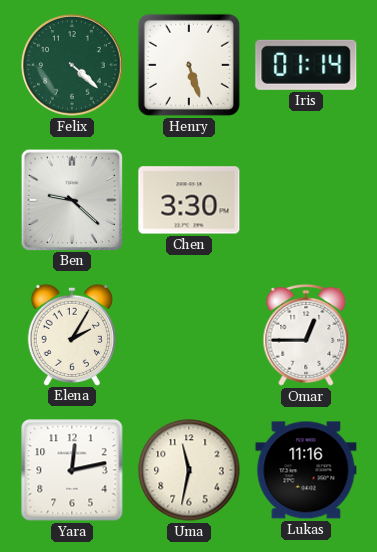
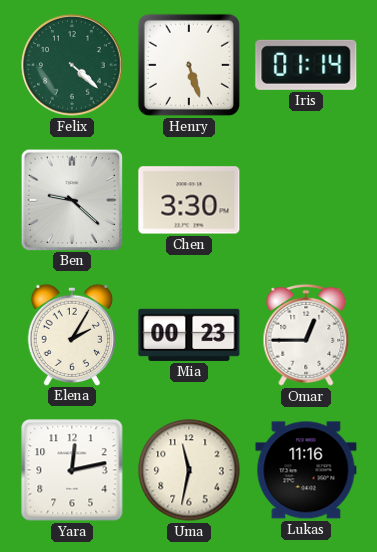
Mia: none -> 00:23 (189, 335)
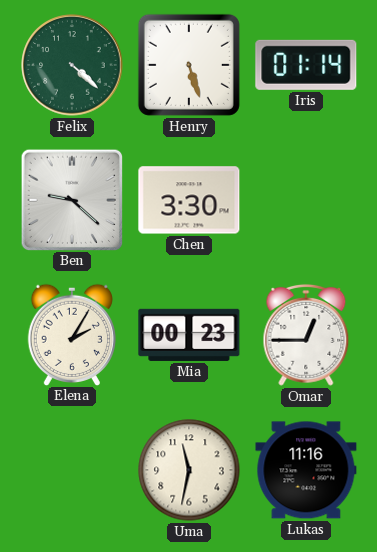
Yara: 12:13 -> none (72, 470)
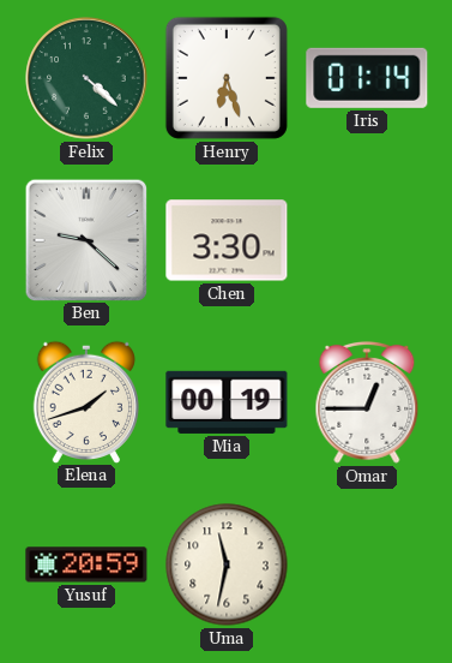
Henry: 5:27 -> 6:27 (227, 78)
Elena: 2:05 -> 1:42 (85, 401)
Mia: 00:23 -> 00:19 (227, 402)
Yusuf: none -> 20:59 (86, 565)
Lukas: 11:16 -> none (306, 470)
